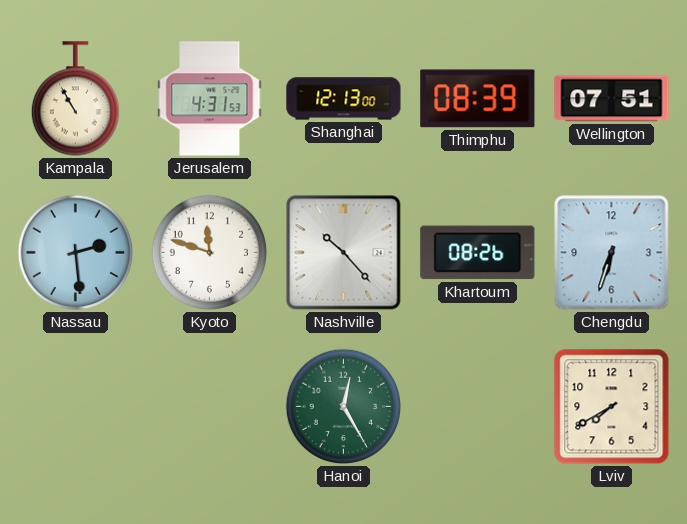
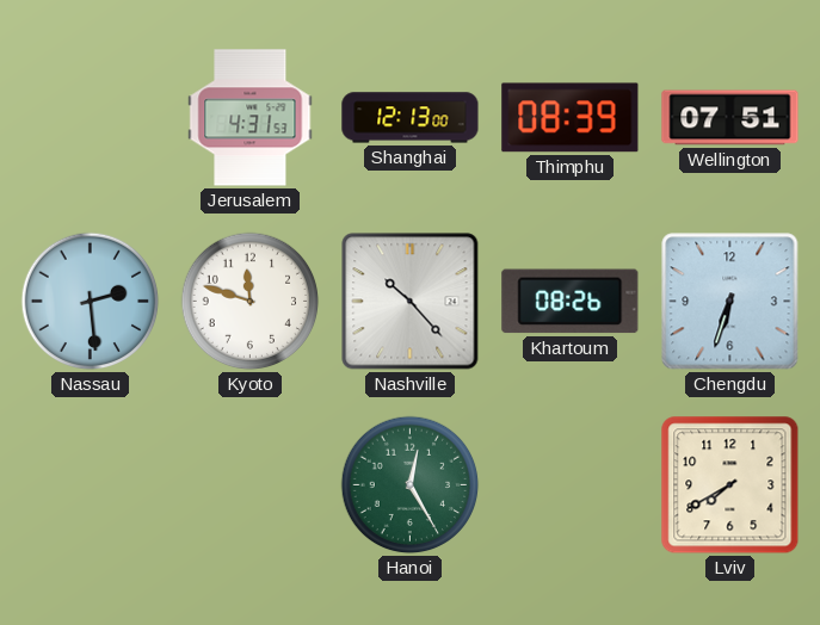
Kampala: 10:55 -> none (75, 99)
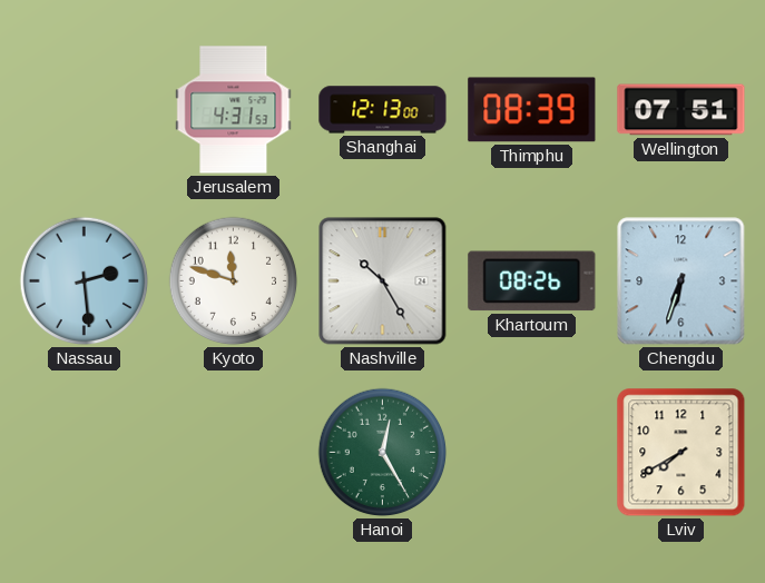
Nashville: 10:23 -> 10:25 (383, 281)
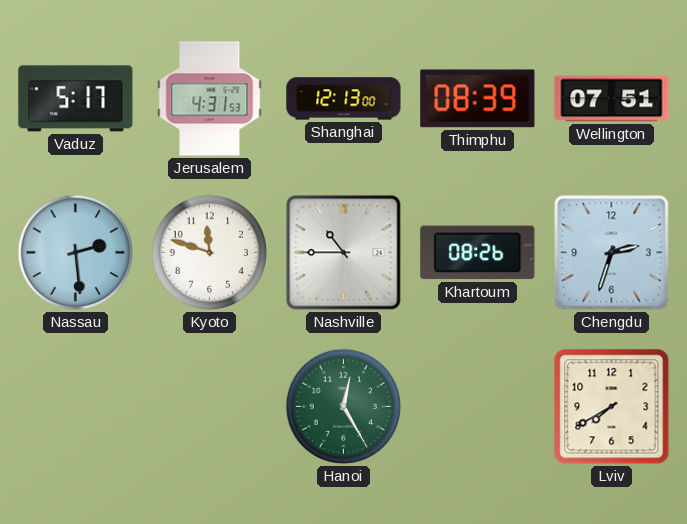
Vaduz: none -> 5:17 (76, 99)
Nashville: 10:25 -> 10:45 (344, 253)
Chengdu: 6:33 -> 2:33 (612, 253)
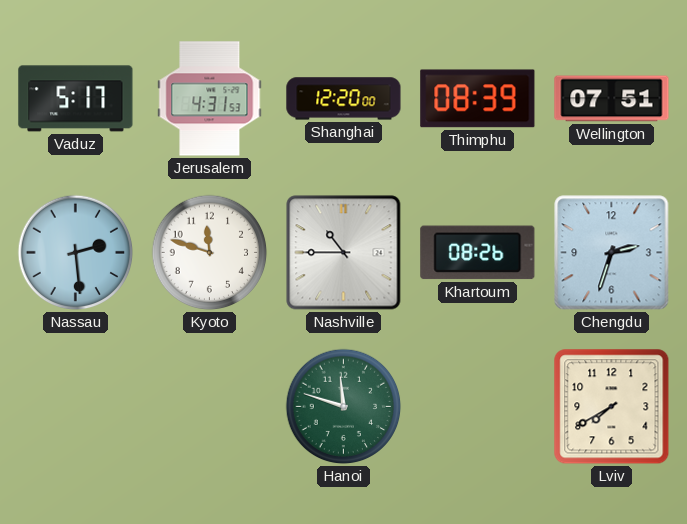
Shanghai: 12:13 -> 12:20 (344, 99)
Hanoi: 12:25 -> 11:48 (344, 407)
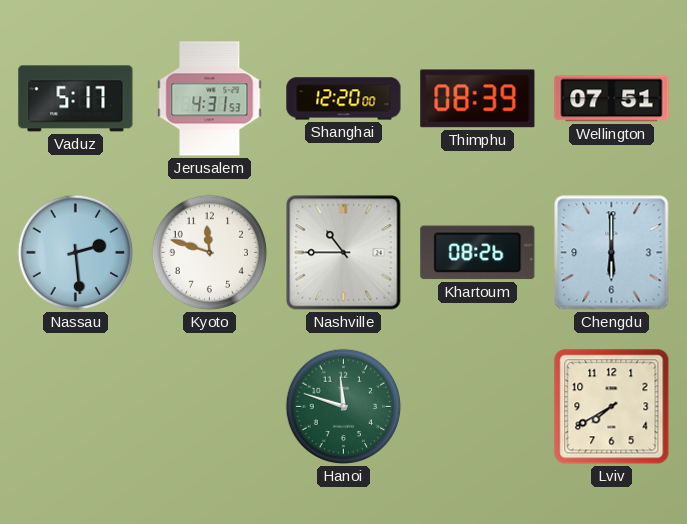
Chengdu: 2:33 -> 6:00 (612, 253)
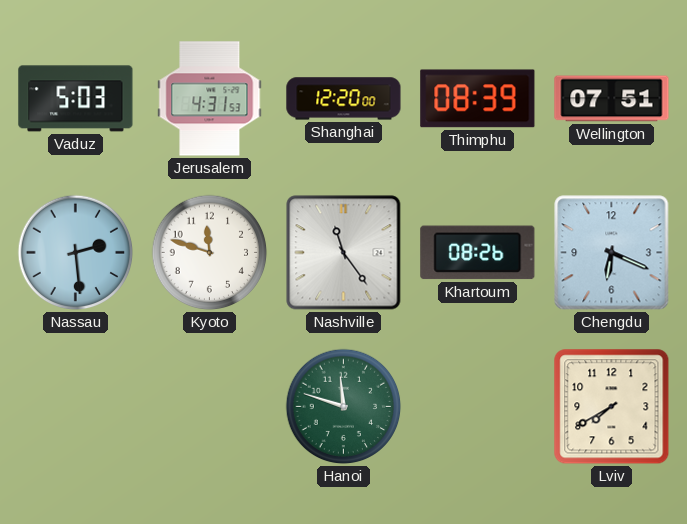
Vaduz: 5:17 -> 5:03 (76, 99)
Nashville: 10:45 -> 11:24 (344, 253)
Chengdu: 6:00 -> 6:19 (612, 253)
